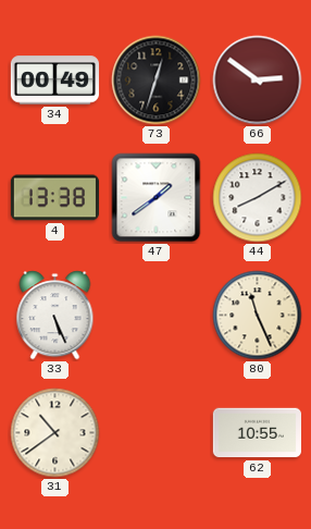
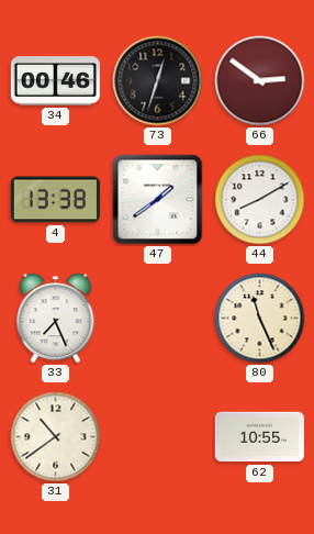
34: 00:49 -> 00:46 (55, 81)
33: 5:26 -> 7:26 (56, 319)
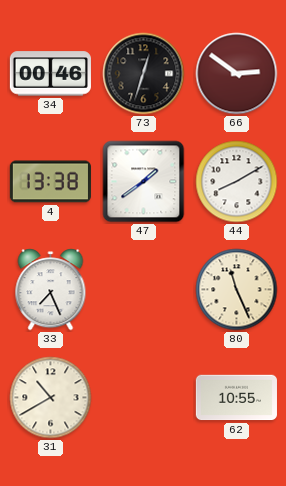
31: 10:39 -> 10:40 (51, 398)
